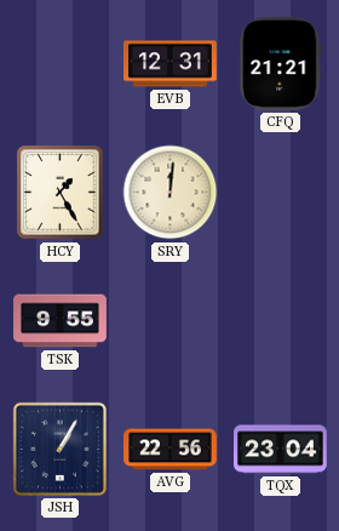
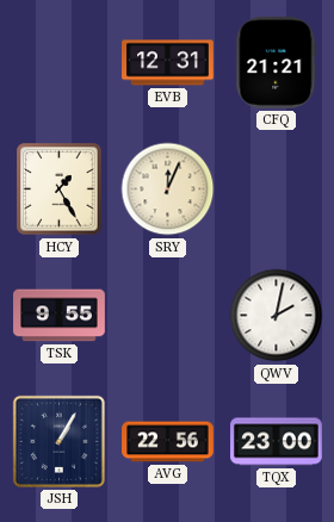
SRY: 12:01 -> 12:04 (168, 189)
QWV: none -> 2:02 (277, 316)
TQX: 23:04 -> 23:00 (277, 442)
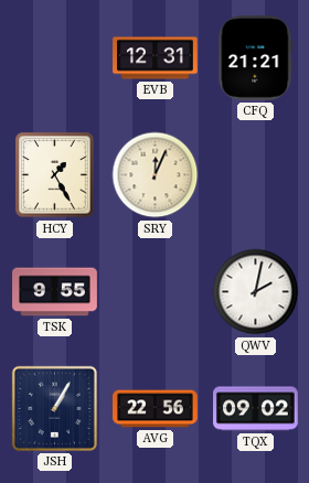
TQX: 23:00 -> 09:02 (256, 409)
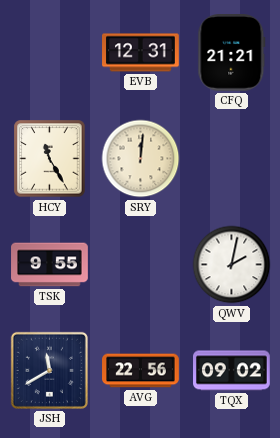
HCY: 1:25 -> 11:25 (50, 159)
SRY: 12:04 -> 12:01 (141, 159)
JSH: 1:05 -> 11:40 (49, 370)
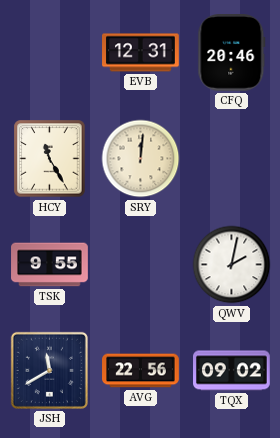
CFQ: 21:21 -> 20:46 (232, 53)
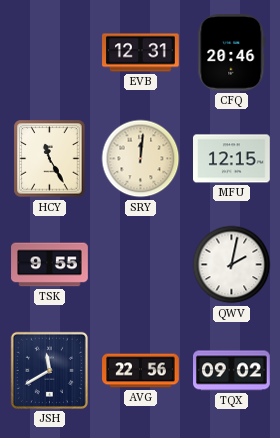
MFU: none -> 12:15 (232, 159)
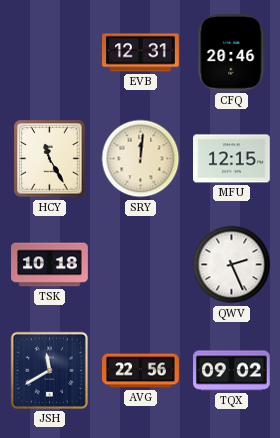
TSK: 9:55 -> 10:18 (50, 265)
QWV: 2:02 -> 2:26 (232, 265)
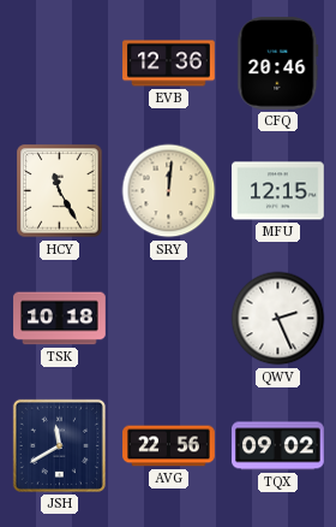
EVB: 12:31 -> 12:36 (169, 64)
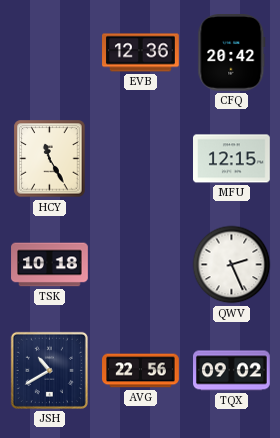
CFQ: 20:46 -> 20:42 (232, 53)
SRY: 12:01 -> none (169, 191)
JSH: 11:40 -> 10:40 (49, 370)
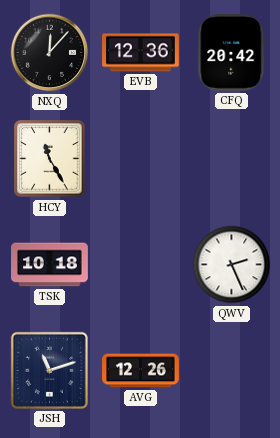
NXQ: none -> 12:07 (50, 53)
MFU: 12:15 -> none (232, 159)
JSH: 10:40 -> 11:12 (49, 370)
AVG: 22:56 -> 12:26 (141, 371)
TQX: 09:02 -> none (232, 371)
